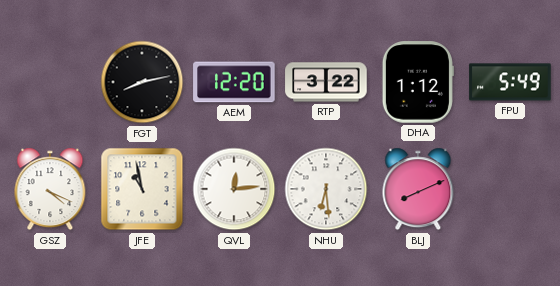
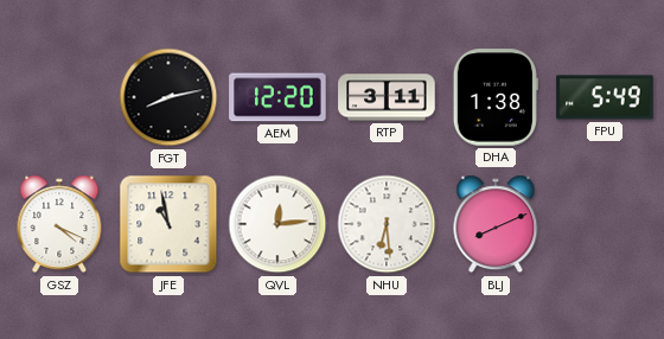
RTP: 3:22 -> 3:11 (387, 97)
DHA: 1:12 -> 1:38 (496, 97)
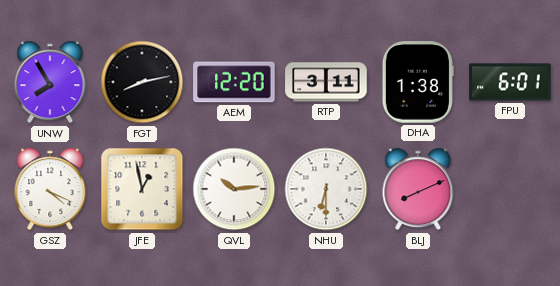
UNW: none -> 7:55 (50, 82)
FPU: 5:49 -> 6:01 (510, 82)
JFE: 10:58 -> 12:58 (142, 189)
QVL: 12:14 -> 10:14 (234, 189)
NHU: 6:29 -> 6:30 (326, 189)
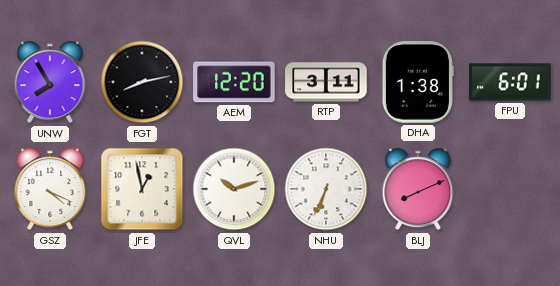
QVL: 10:14 -> 10:12 (234, 189)
NHU: 6:30 -> 6:34 (326, 189)
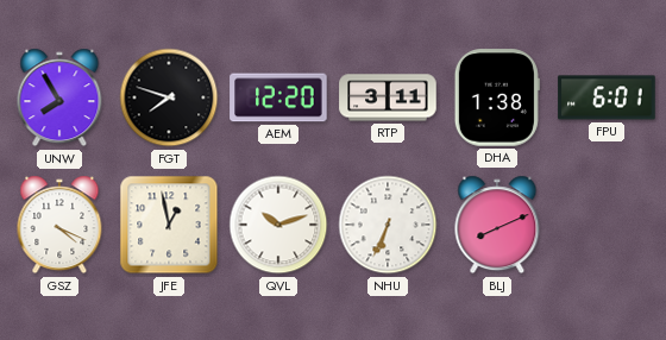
FGT: 8:13 -> 7:48 (169, 97)
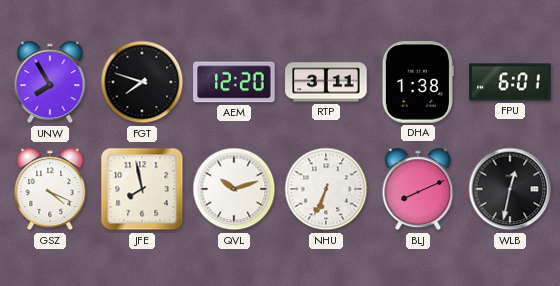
JFE: 12:58 -> 7:58 (142, 189)
WLB: none -> 12:32 (510, 189)
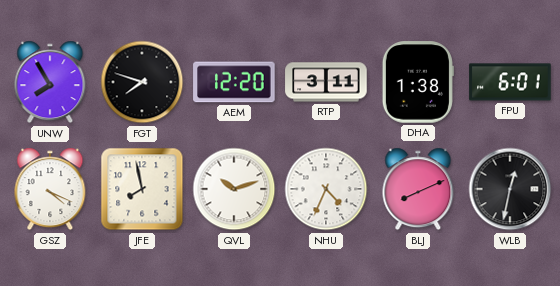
NHU: 6:34 -> 4:34 (326, 189)
